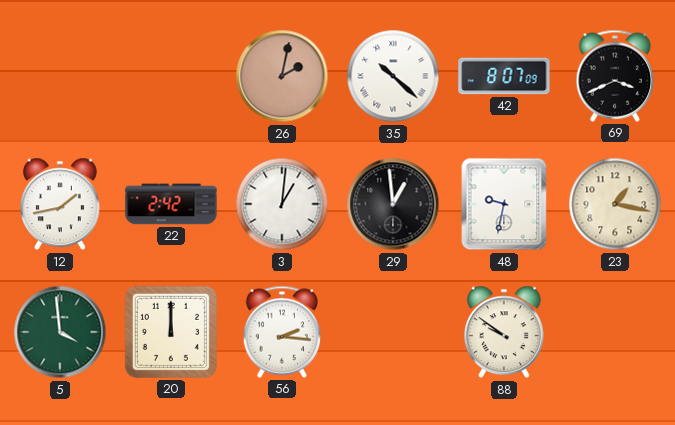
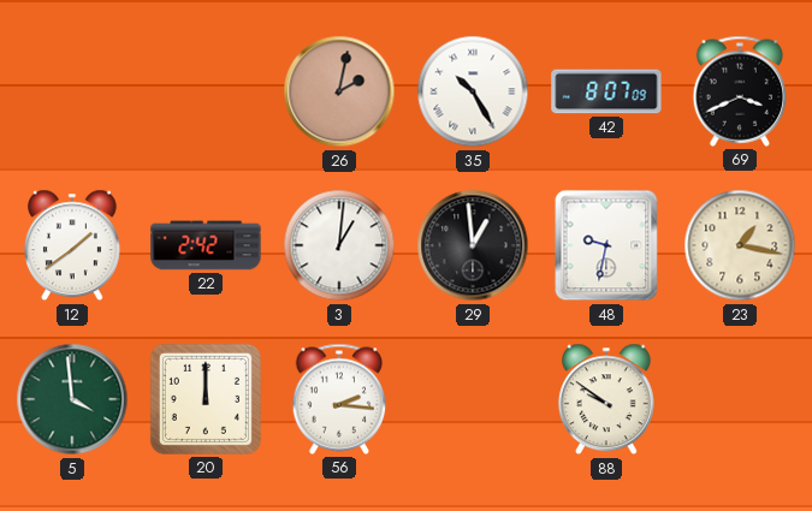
35: 10:22 -> 10:25 (473, 91)
12: 1:43 -> 1:39 (72, 245)
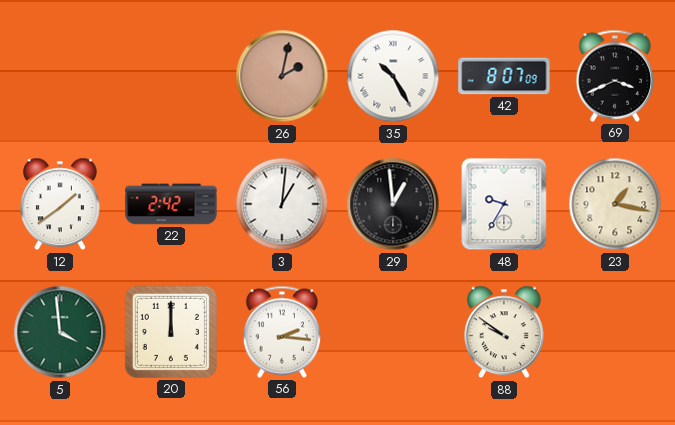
48: 9:32 -> 9:35 (504, 204)
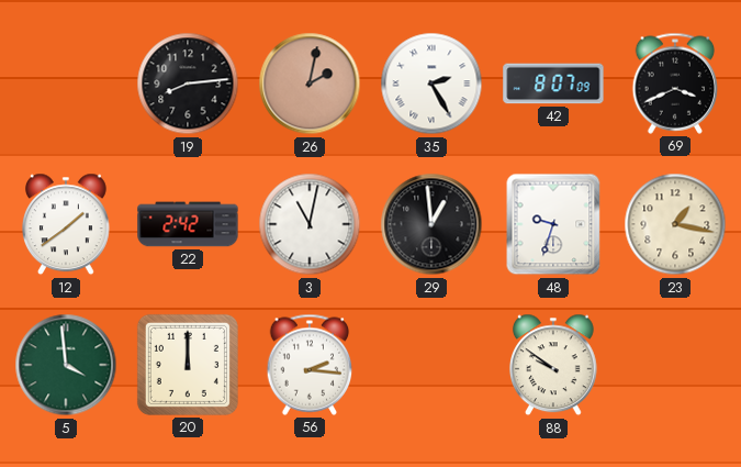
19: none -> 8:14 (188, 84)
35: 10:25 -> 2:25 (431, 84)
3: 1:01 -> 11:02 (310, 224)
48: 9:35 -> 9:33 (553, 224)
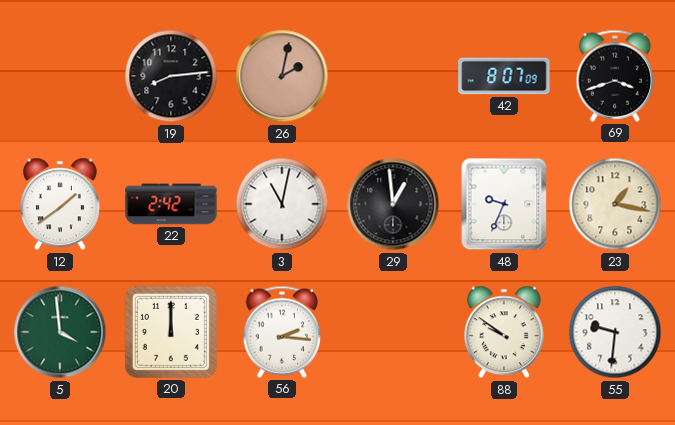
35: 2:25 -> none (431, 84)
69: 3:41 -> 3:42 (615, 76)
48: 9:33 -> 9:34 (504, 204)
55: none -> 9:31 (615, 332)
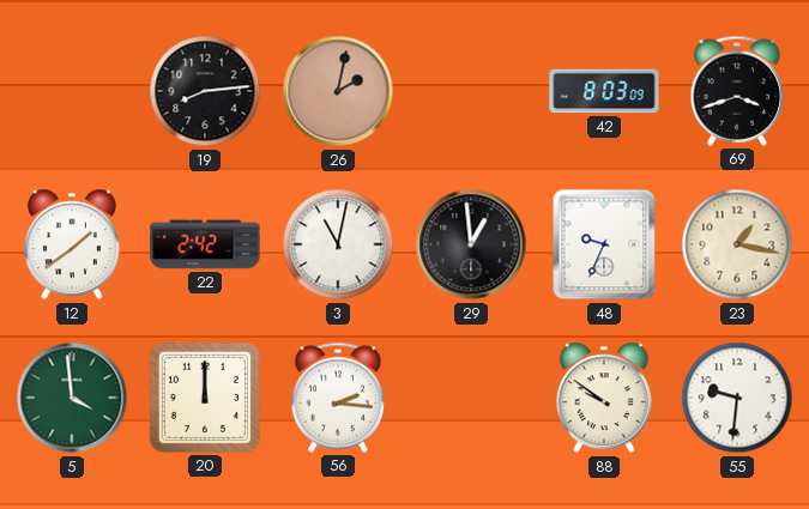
42: 8:07 -> 8:03 (604, 91)
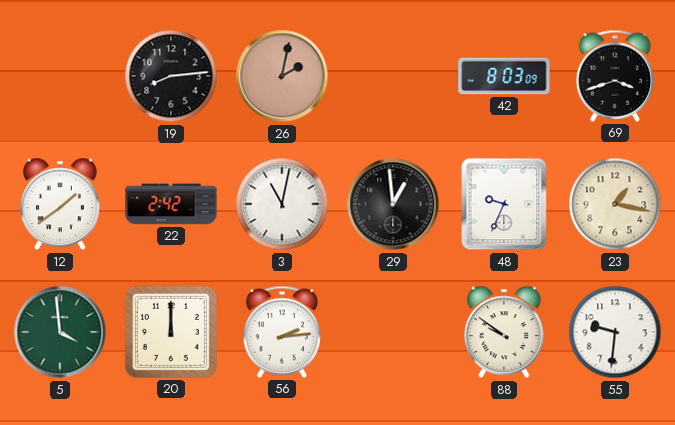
56: 2:16 -> 2:14 (282, 332)
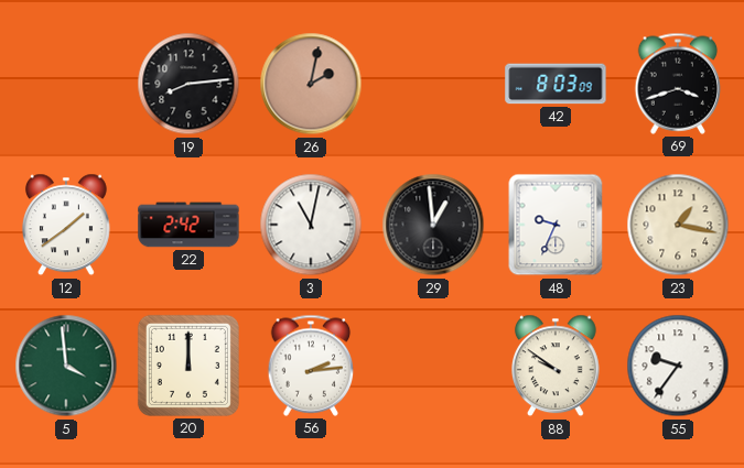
55: 9:31 -> 9:36 (678, 366)
